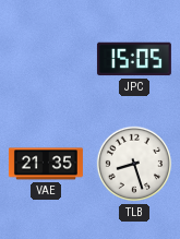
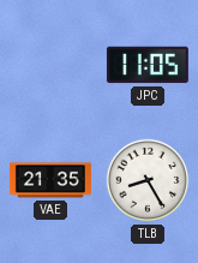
JPC: 15:05 -> 11:05 (148, 65)
TLB: 8:27 -> 8:25 (148, 180)
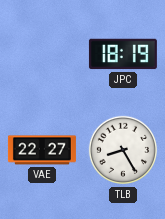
JPC: 11:05 -> 18:19 (123, 54)
VAE: 21:35 -> 22:27 (42, 150)
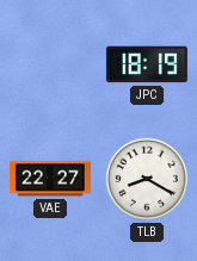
TLB: 8:25 -> 8:20 (147, 179)
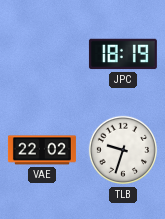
VAE: 22:27 -> 22:02 (42, 150)
TLB: 8:20 -> 9:33 (123, 150)
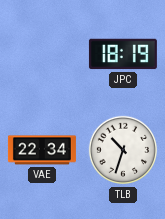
VAE: 22:02 -> 22:34 (42, 150)
TLB: 9:33 -> 10:33 (123, 150)
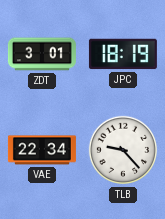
ZDT: none -> 3:01 (42, 54)
TLB: 10:33 -> 9:23 (123, 150)
